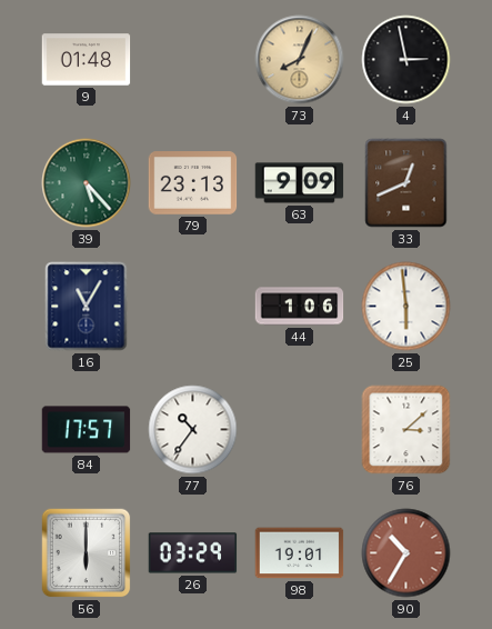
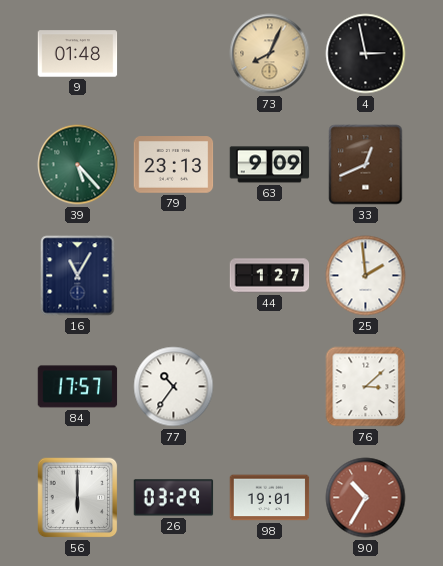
44: 1:06 -> 1:27 (270, 276)
25: 5:59 -> 1:59 (366, 276)
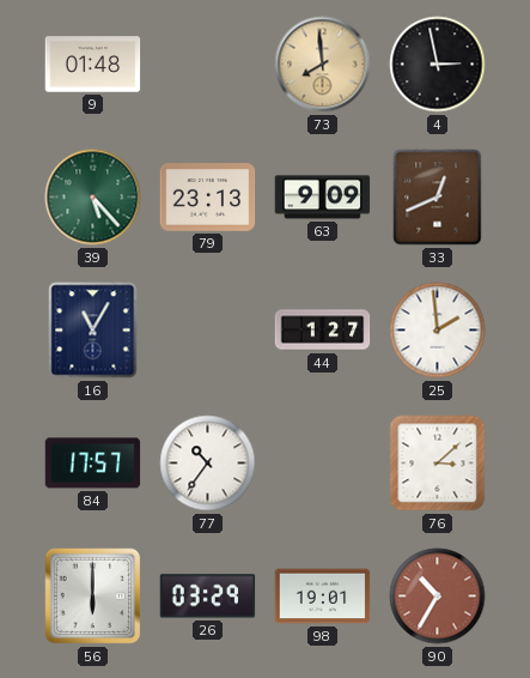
73: 8:04 -> 7:59 (323, 65)
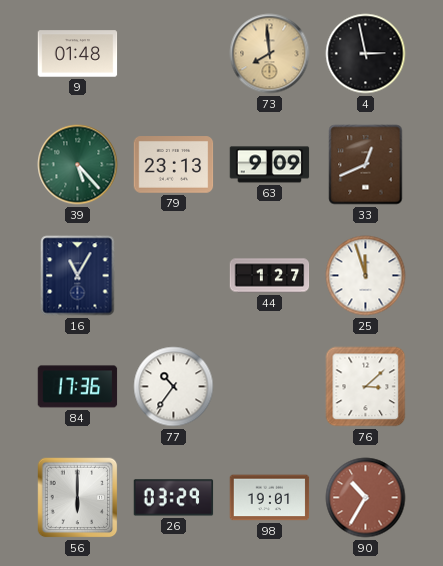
25: 1:59 -> 11:57 (366, 276)
84: 17:57 -> 17:36 (78, 387)
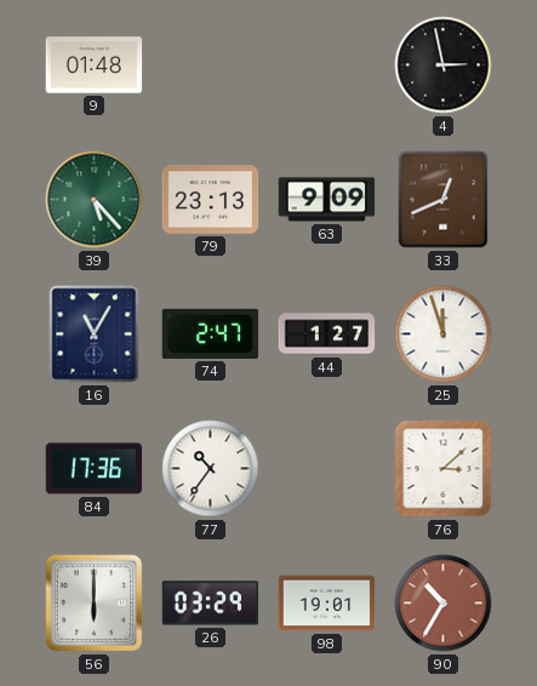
73: 7:59 -> none (270, 54)
74: none -> 2:47 (211, 333)
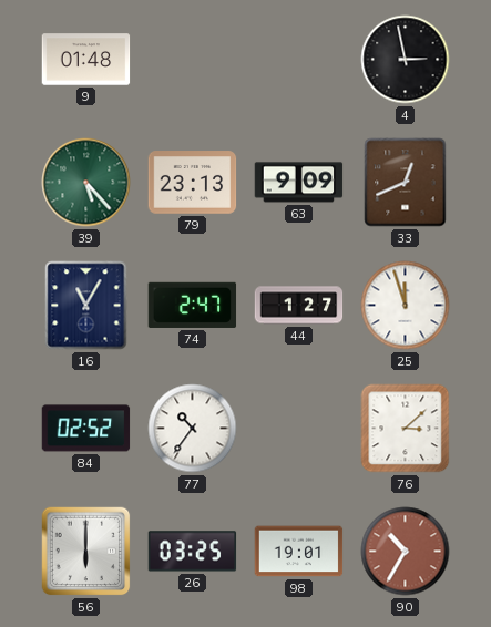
84: 17:36 -> 02:52 (86, 429)
26: 03:29 -> 03:25 (193, 552)
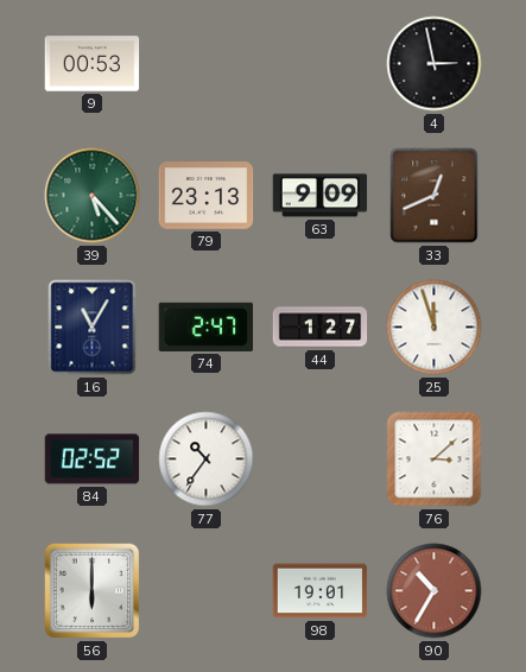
9: 01:48 -> 00:53 (93, 64)
26: 03:25 -> none (193, 552)
